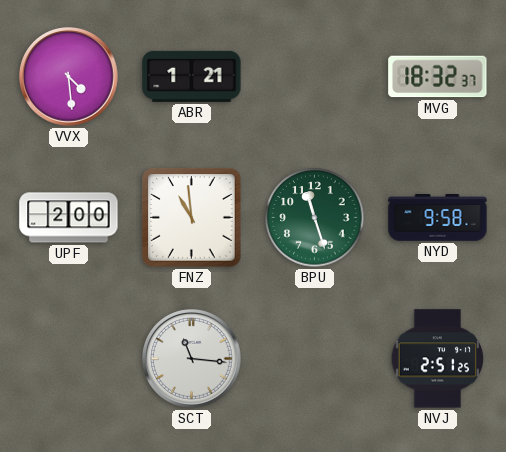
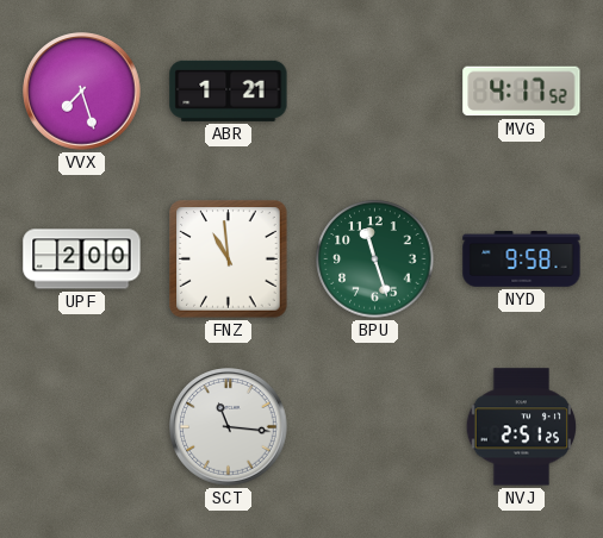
VVX: 4:29 -> 7:27 (82, 92)
MVG: 18:32 -> 4:17 (522, 92)
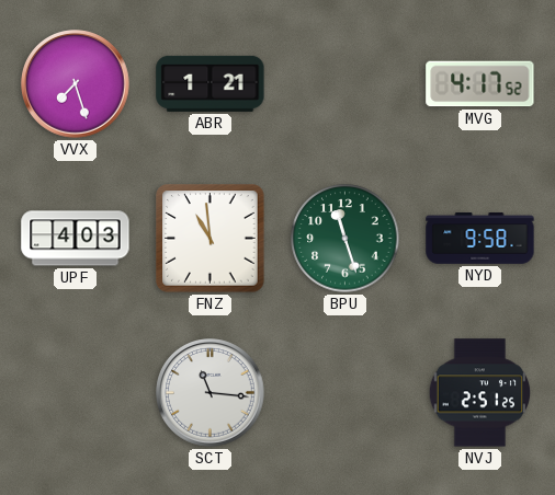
UPF: 2:00 -> 4:03 (76, 239)
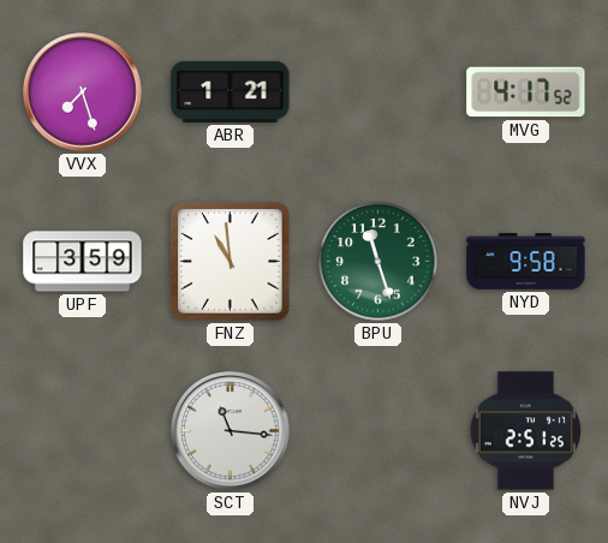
UPF: 4:03 -> 3:59 (83, 262)
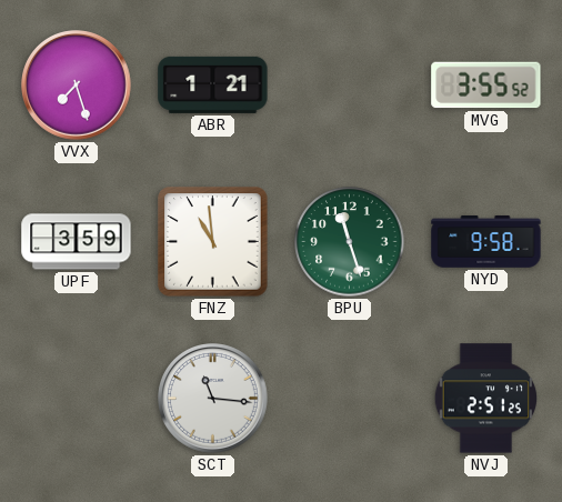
MVG: 4:17 -> 3:55 (486, 86)
